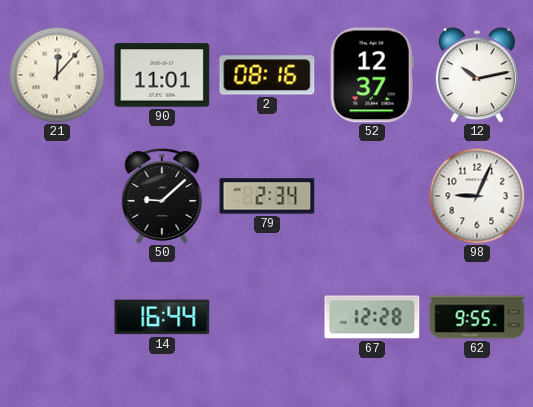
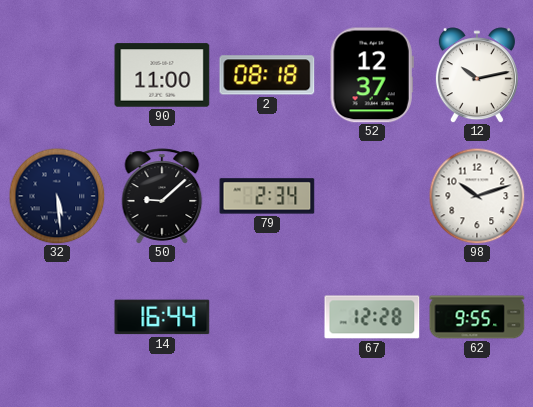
21: 12:07 -> none (57, 75)
90: 11:01 -> 11:00 (162, 75)
2: 08:16 -> 08:18 (267, 75)
32: none -> 5:29 (57, 196)
98: 9:04 -> 10:12 (477, 196)
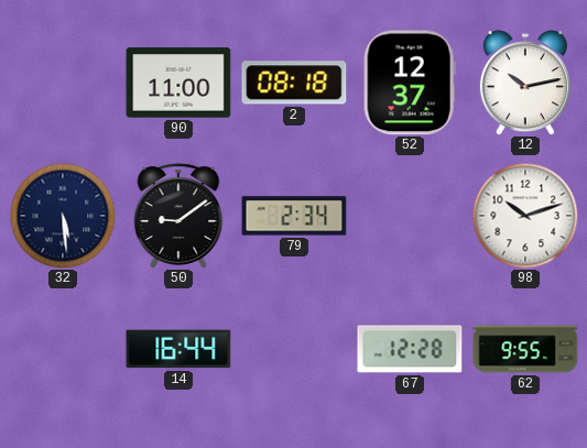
50: 9:08 -> 9:09 (178, 216)
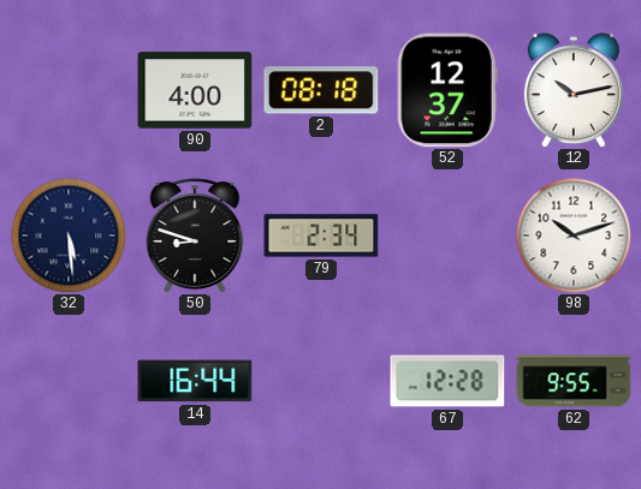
90: 11:00 -> 4:00 (195, 90)
50: 9:09 -> 8:48 (195, 235)
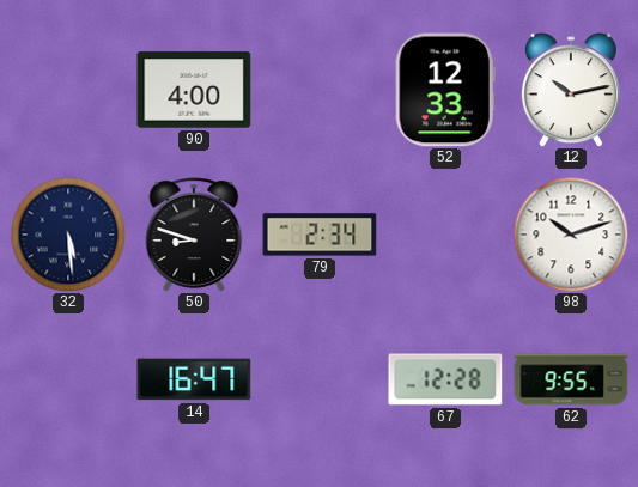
2: 08:18 -> none (321, 90)
52: 12:37 -> 12:33 (445, 90)
14: 16:44 -> 16:47 (194, 379)
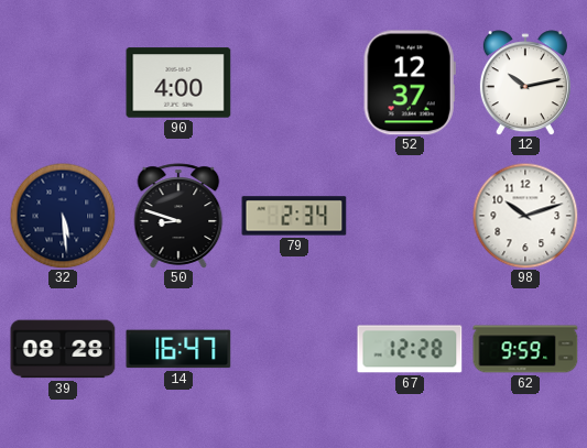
52: 12:33 -> 12:37 (410, 83)
39: none -> 08:28 (63, 349)
62: 9:55 -> 9:59 (525, 349)
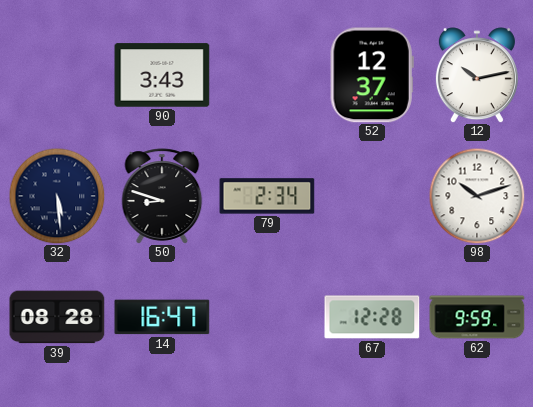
90: 4:00 -> 3:43 (162, 75)
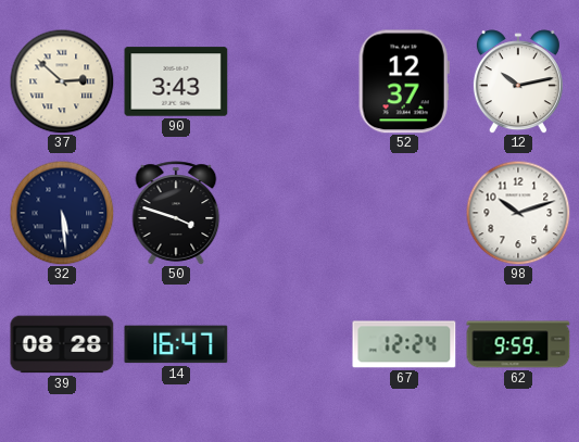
37: none -> 2:52 (62, 81)
50: 8:48 -> 3:48 (176, 213)
79: 2:34 -> none (267, 196)
67: 12:28 -> 12:24 (404, 344)
